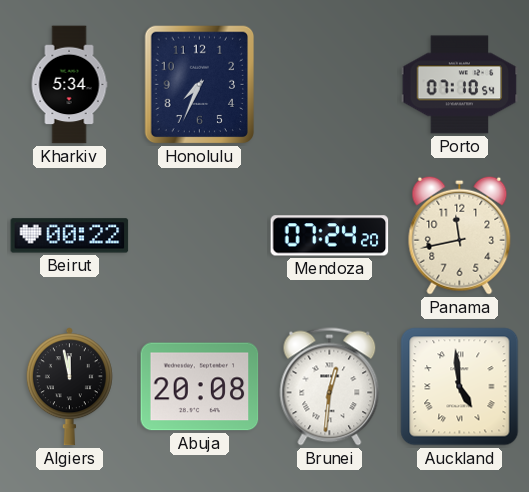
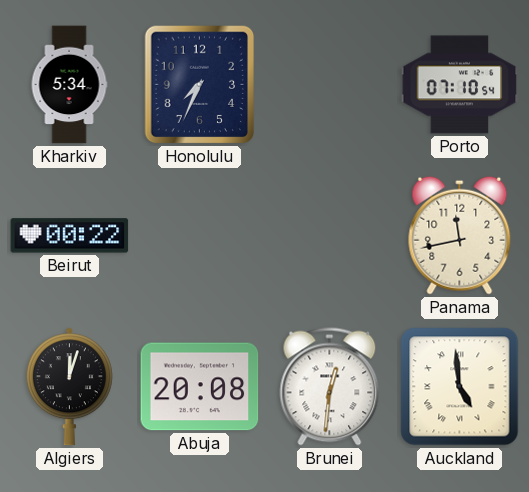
Mendoza: 07:24 -> none (330, 236)
Algiers: 11:58 -> 12:03 (69, 387)
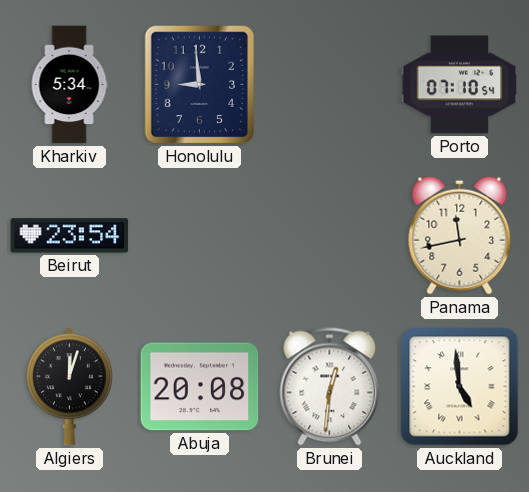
Honolulu: 7:34 -> 8:59 (200, 85)
Beirut: 00:22 -> 23:54 (70, 236)
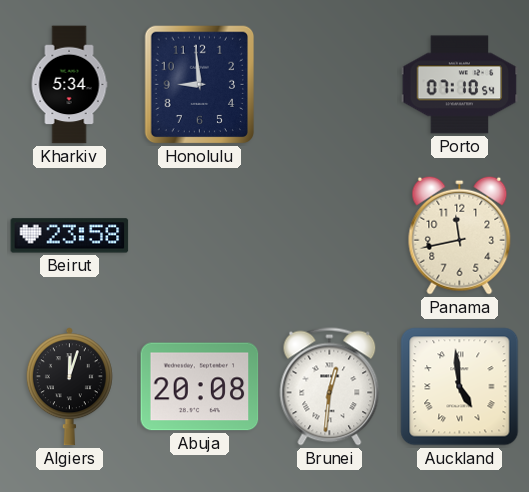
Beirut: 23:54 -> 23:58 (70, 236)
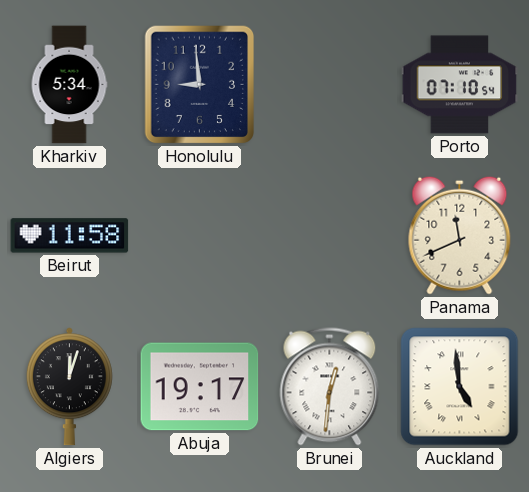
Beirut: 23:58 -> 11:58 (70, 236)
Panama: 11:43 -> 11:41 (460, 235)
Abuja: 20:08 -> 19:17 (200, 387)
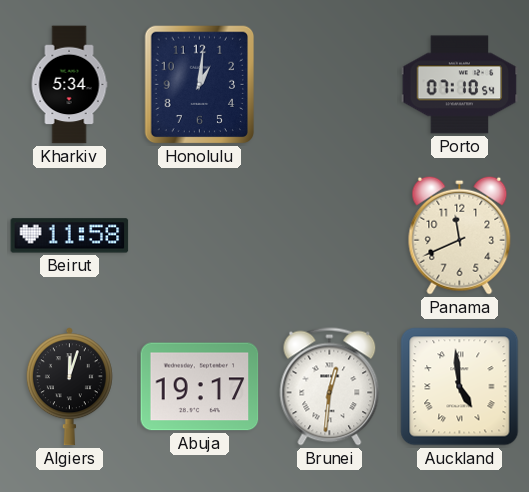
Honolulu: 8:59 -> 1:01 (200, 85)
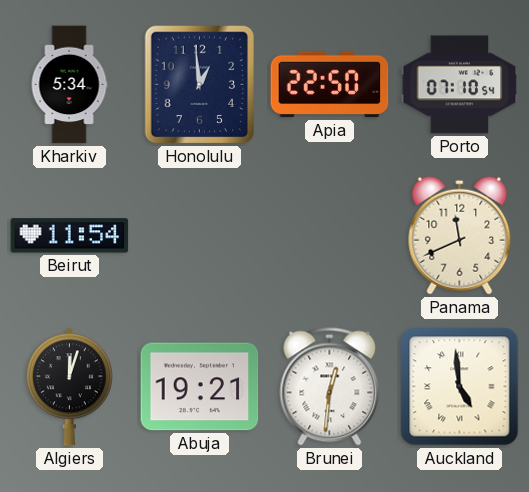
Honolulu: 1:01 -> 12:59 (200, 85)
Apia: none -> 22:50 (330, 85)
Beirut: 11:58 -> 11:54 (70, 236)
Abuja: 19:17 -> 19:21 (200, 387)
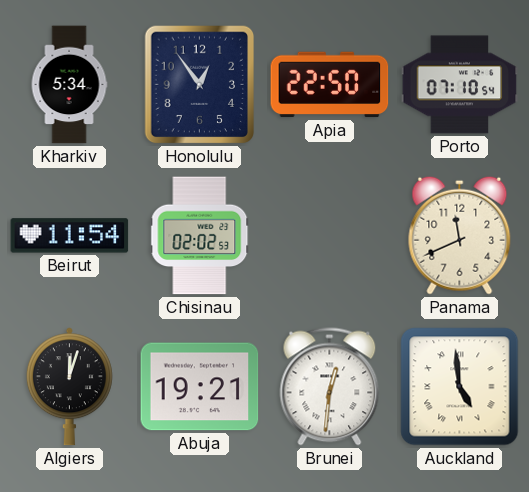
Honolulu: 12:59 -> 12:54 (200, 85)
Chisinau: none -> 02:02 (200, 236)
